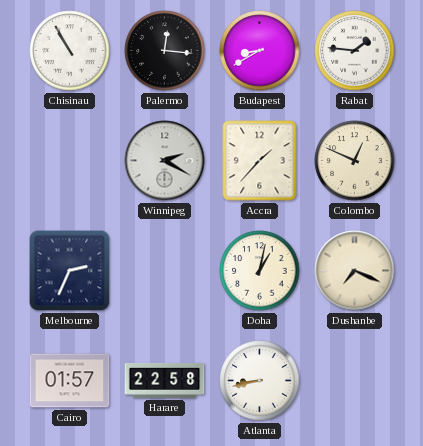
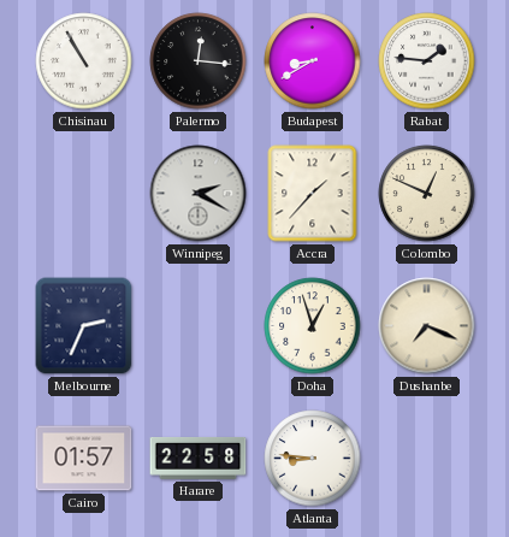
Doha: 1:02 -> 12:57 (313, 326)
Atlanta: 8:43 -> 8:46 (313, 459)
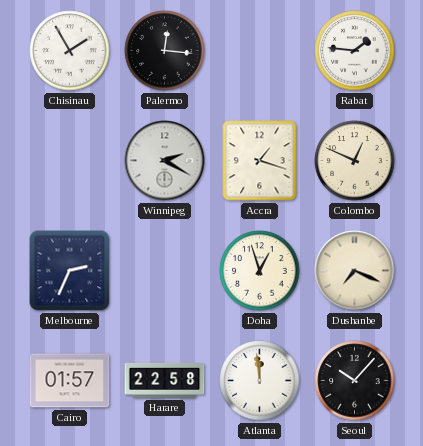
Chisinau: 10:55 -> 1:55 (70, 51)
Budapest: 8:40 -> none (313, 61)
Accra: 1:37 -> 1:18 (260, 161)
Atlanta: 8:46 -> 11:59 (260, 381)
Seoul: none -> 10:07 (355, 381)
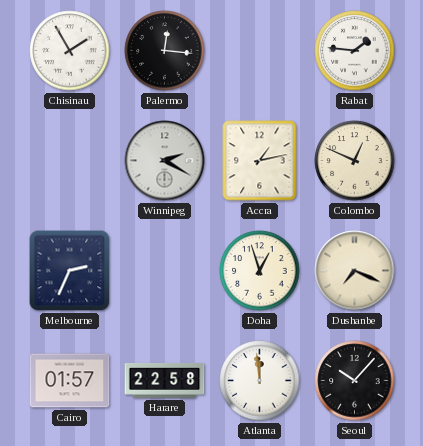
Accra: 1:18 -> 1:13 (260, 161)
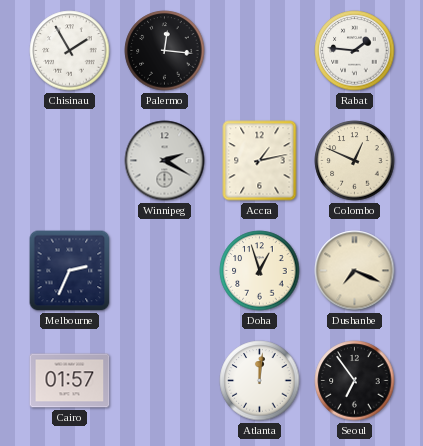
Harare: 22:58 -> none (165, 380)
Atlanta: 11:59 -> 12:01 (260, 381)
Seoul: 10:07 -> 6:54 (355, 381)
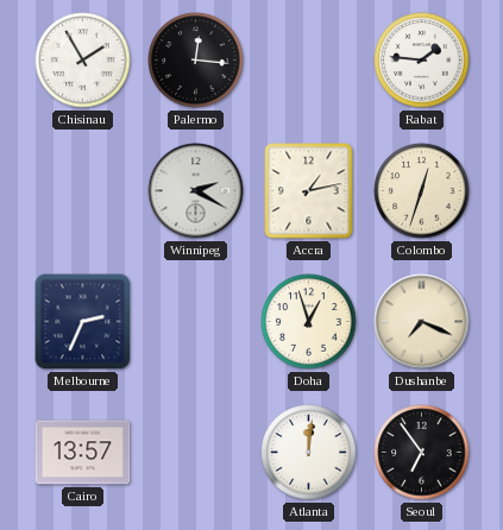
Colombo: 12:49 -> 12:33 (422, 191)
Cairo: 01:57 -> 13:57 (83, 453)
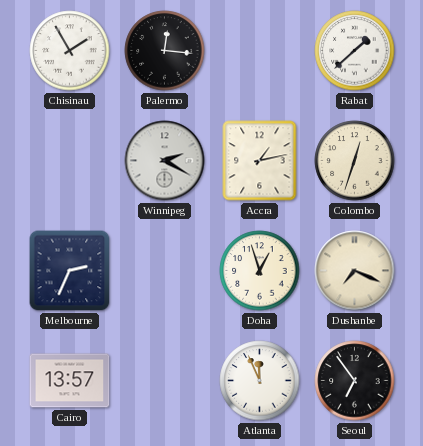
Rabat: 1:46 -> 1:38 (355, 51)
Atlanta: 12:01 -> 11:56 (260, 381)
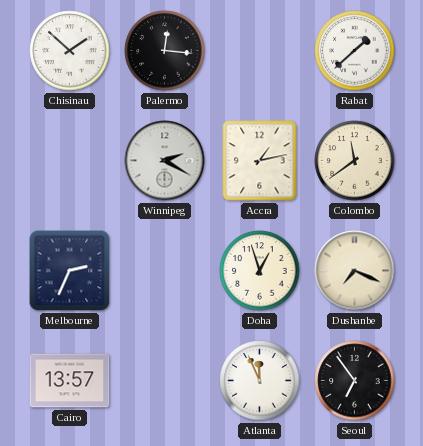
Chisinau: 1:55 -> 1:52 (70, 51)
Colombo: 12:33 -> 11:39 (355, 161)
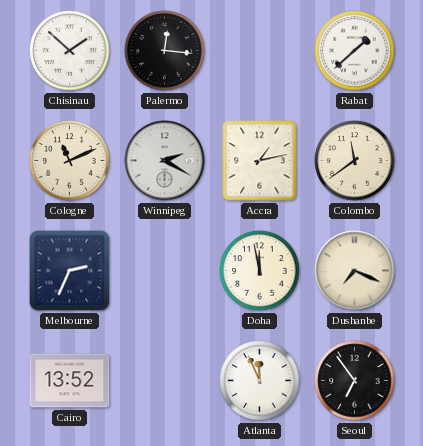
Cologne: none -> 11:11 (70, 161)
Doha: 12:57 -> 11:58 (260, 271)
Cairo: 13:57 -> 13:52 (70, 381)
